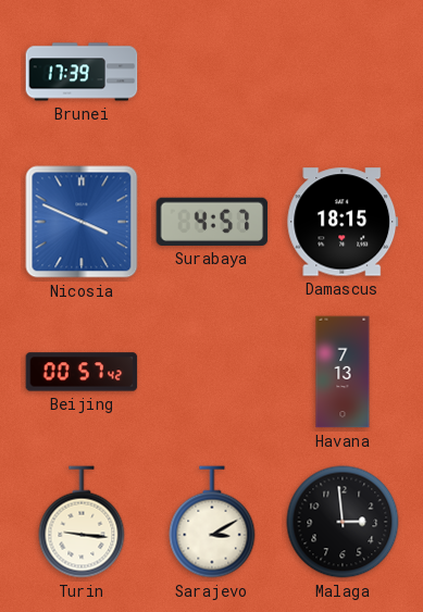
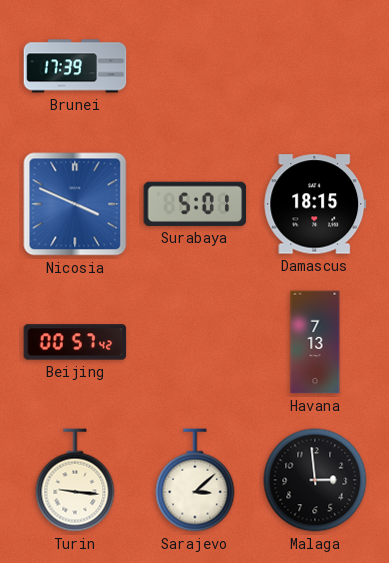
Surabaya: 4:57 -> 5:01 (195, 204)
Sarajevo: 3:10 -> 3:08 (195, 480)
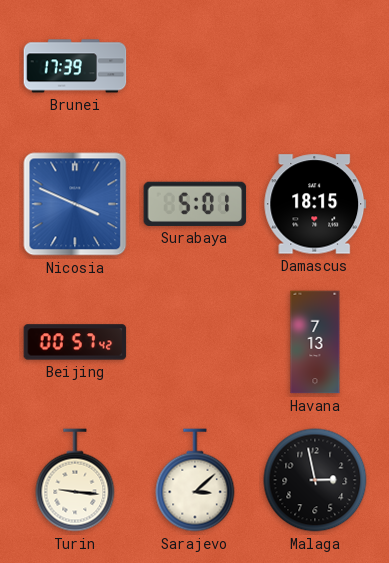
Malaga: 2:59 -> 2:58 (315, 480)
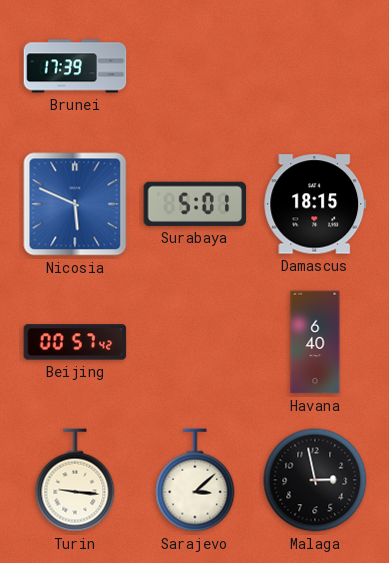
Nicosia: 3:49 -> 5:49 (75, 204)
Havana: 7:13 -> 6:40 (315, 342)
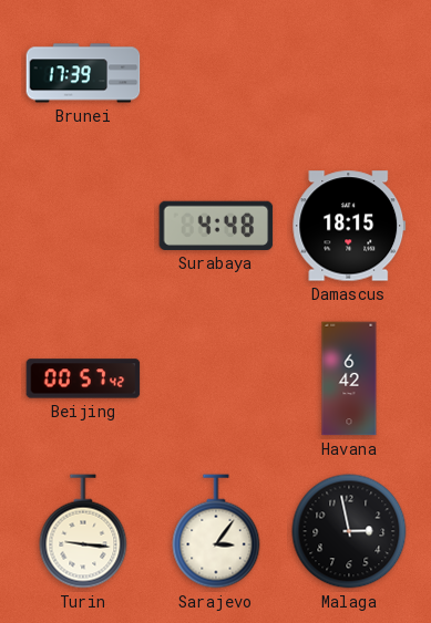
Nicosia: 5:49 -> none (75, 204)
Surabaya: 5:01 -> 4:48 (216, 226)
Havana: 6:40 -> 6:42 (349, 378)
Sarajevo: 3:08 -> 3:06 (216, 531)
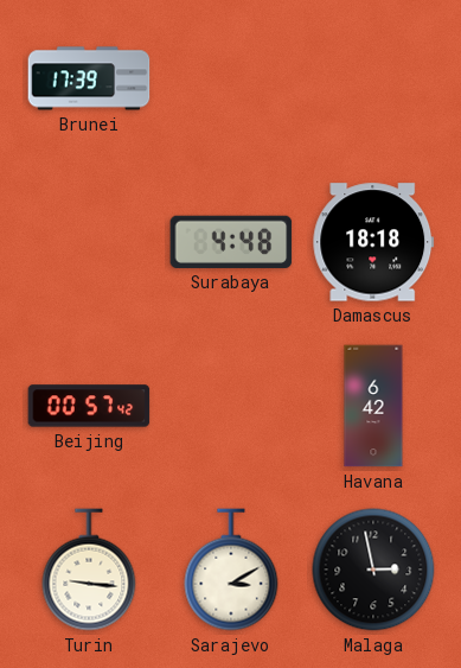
Damascus: 18:15 -> 18:18 (373, 242)
Sarajevo: 3:06 -> 3:10 (231, 570)
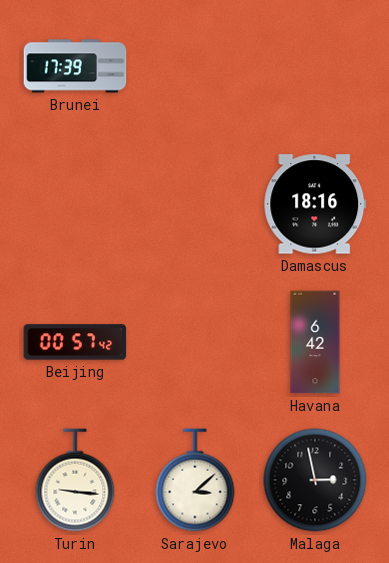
Surabaya: 4:48 -> none (231, 242)
Damascus: 18:18 -> 18:16 (315, 204)
Sarajevo: 3:10 -> 3:08 (195, 480)
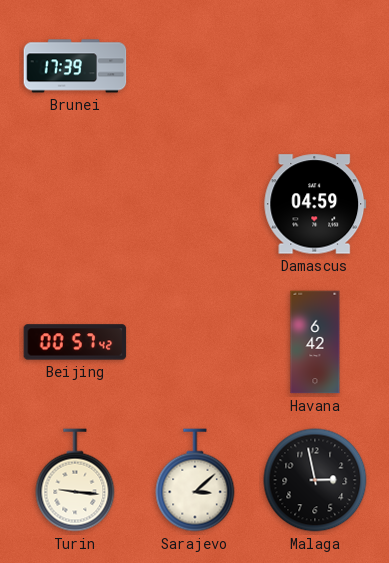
Damascus: 18:16 -> 04:59 (315, 204)
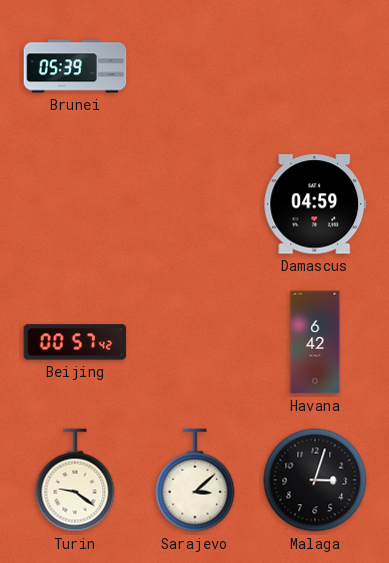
Brunei: 17:39 -> 05:39 (75, 66)
Turin: 9:16 -> 9:21 (75, 480)
Malaga: 2:58 -> 3:03 (315, 480)
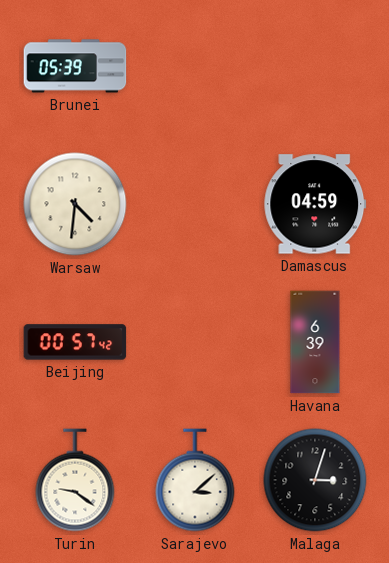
Warsaw: none -> 4:31 (75, 204)
Havana: 6:42 -> 6:39 (315, 342)
